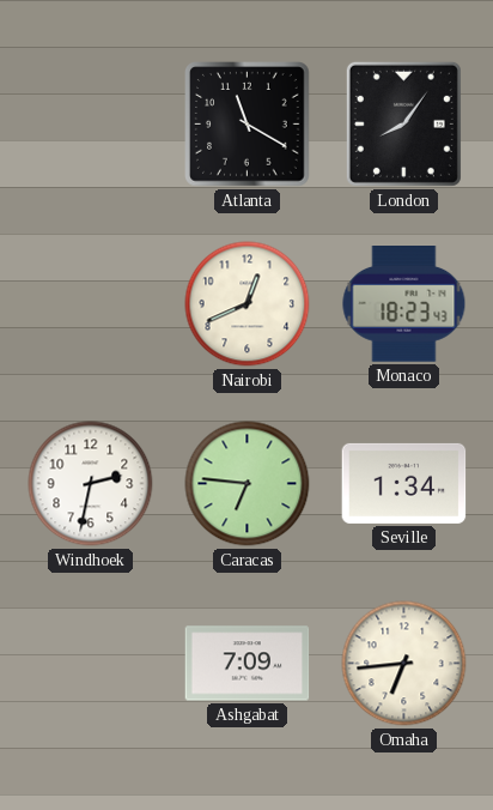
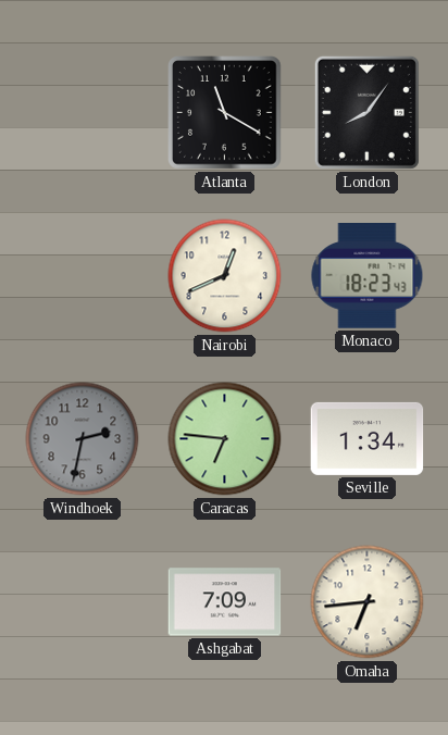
Windhoek dial: white -> grey (83, 439)
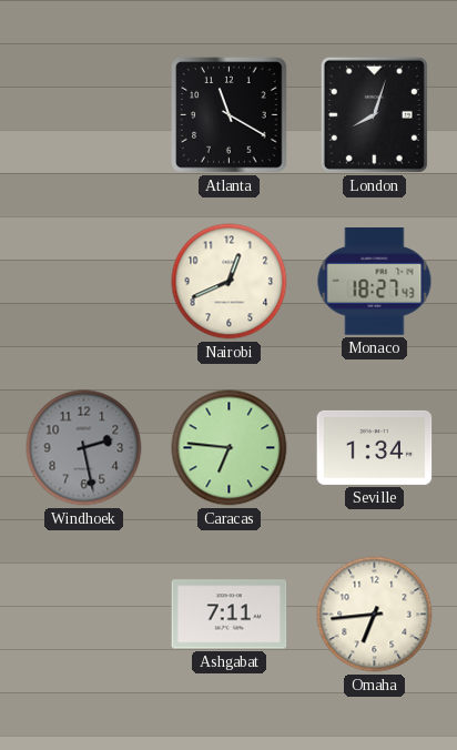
London: 8:06 -> 8:03 (374, 114)
Monaco: 18:23 -> 18:27 (375, 282)
Windhoek: 2:32 -> 2:28 (84, 448)
Ashgabat: 7:09 -> 7:11 (230, 615)
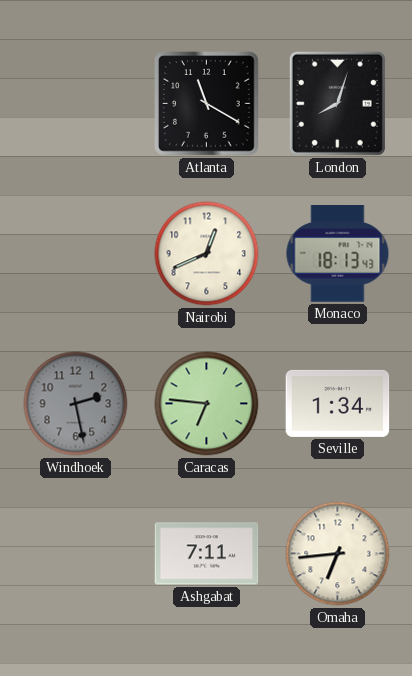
Monaco: 18:27 -> 18:13 (338, 254)
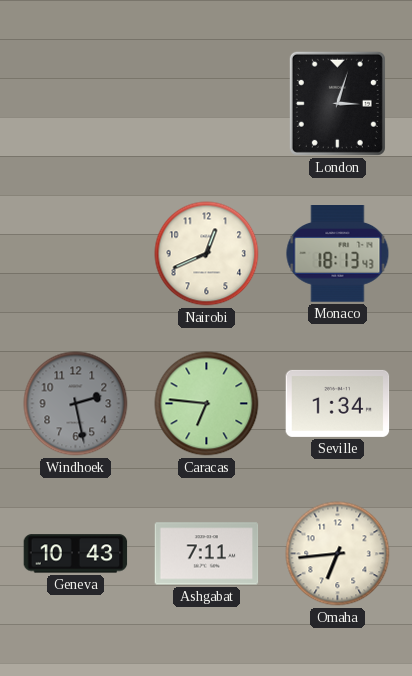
Atlanta: 11:20 -> none (207, 104)
London: 8:03 -> 3:03 (337, 103)
Geneva: none -> 10:43 (76, 554)
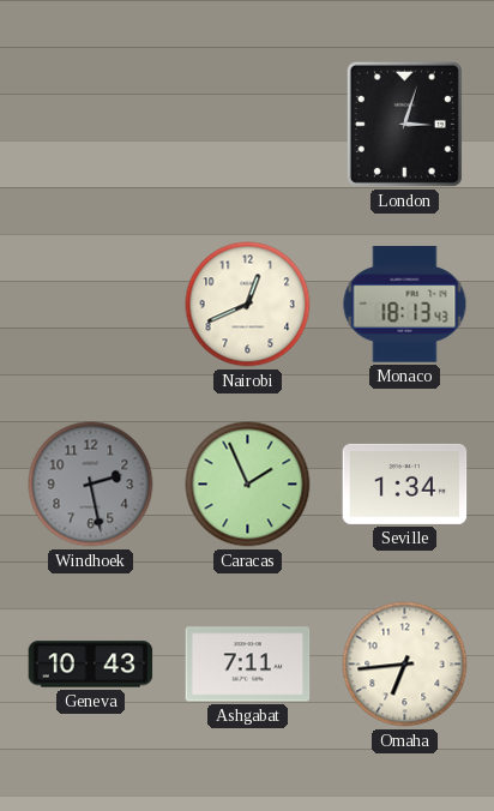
Caracas: 6:46 -> 1:56 (248, 485)
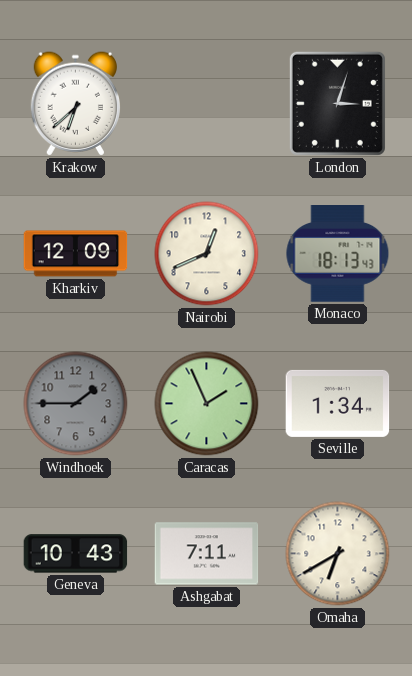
Krakow: none -> 6:38 (75, 104)
Kharkiv: none -> 12:09 (76, 254)
Windhoek: 2:28 -> 1:45 (76, 404)
Omaha: 6:44 -> 6:40 (338, 554)
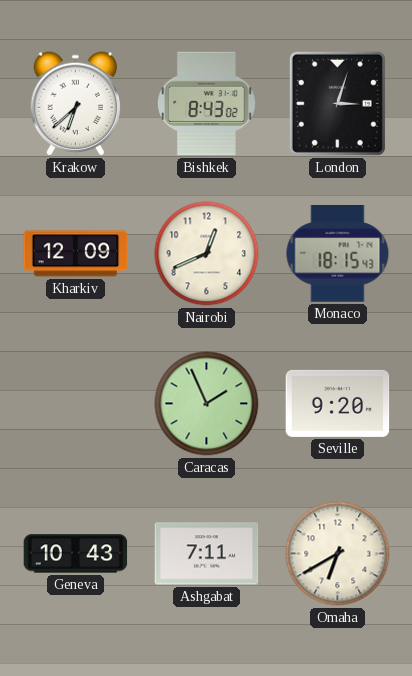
Bishkek: none -> 8:43 (206, 104)
Monaco: 18:13 -> 18:15 (338, 254)
Windhoek: 1:45 -> none (76, 404)
Seville: 1:34 -> 9:20 (338, 403)
